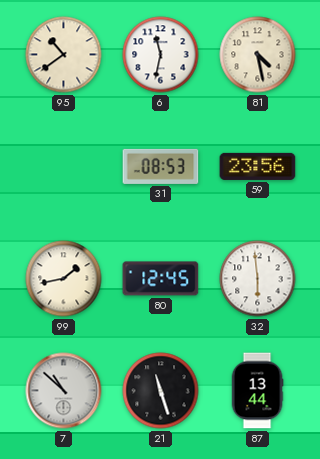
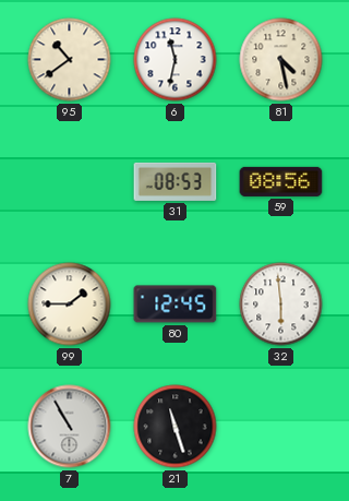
59: 23:56 -> 08:56 (281, 181)
99: 1:43 -> 1:45 (70, 305)
7: 10:52 -> 10:55 (70, 427)
87: 13:44 -> none (257, 391)
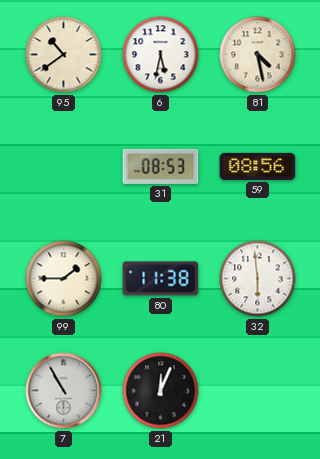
6: 11:32 -> 5:32 (161, 55)
80: 12:45 -> 11:38 (161, 279)
21: 11:27 -> 12:04 (161, 391)
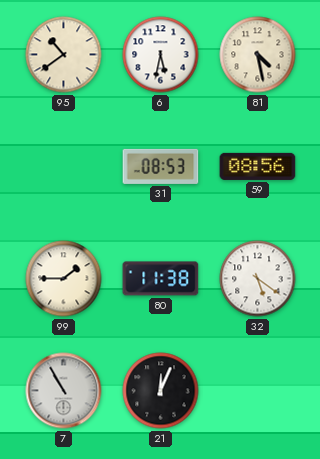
32: 5:59 -> 5:21 (258, 279)
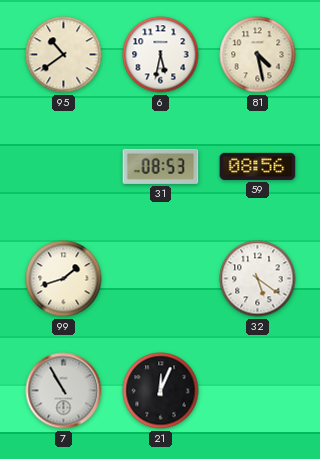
99: 1:45 -> 1:42 (64, 279)
80: 11:38 -> none (161, 279)
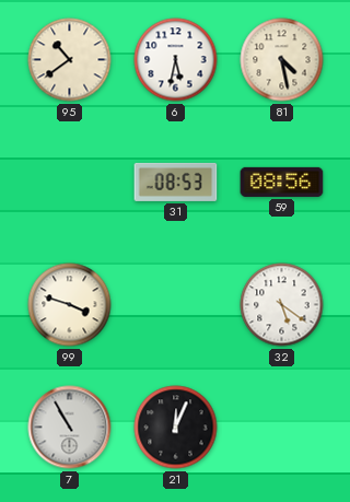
99: 1:42 -> 3:48 (70, 305)
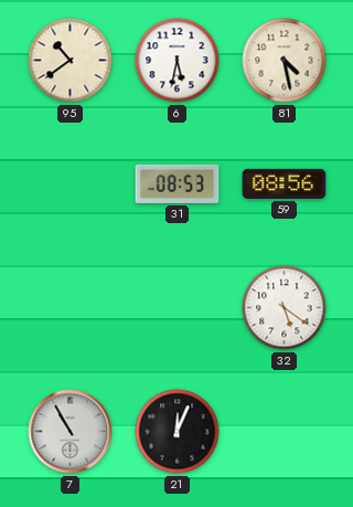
99: 3:48 -> none (70, 305)
